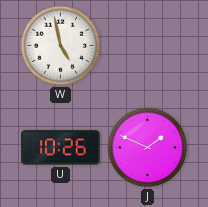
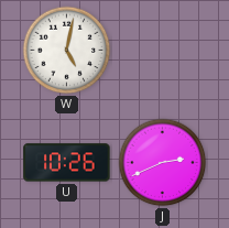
W: 4:58 -> 5:02 (67, 51)
J: 1:49 -> 2:41 (163, 163)
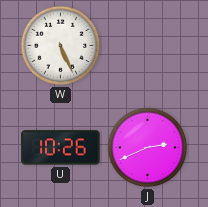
W: 5:02 -> 5:26 (61, 46)
